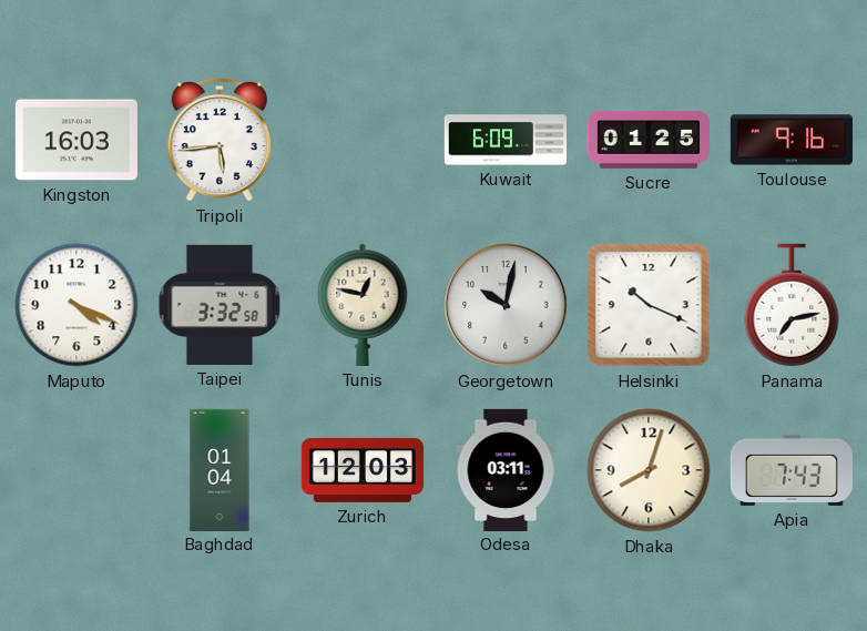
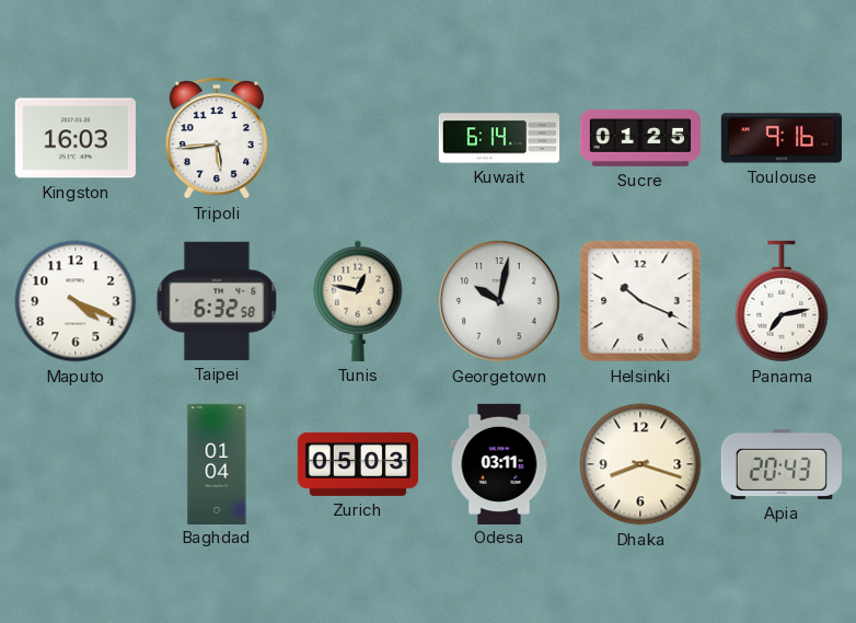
Kuwait: 6:09 -> 6:14 (498, 138)
Taipei: 3:32 -> 6:32 (217, 301)
Zurich: 12:03 -> 05:03 (357, 464)
Dhaka: 8:03 -> 8:18 (640, 464)
Apia: 7:43 -> 20:43 (782, 464)
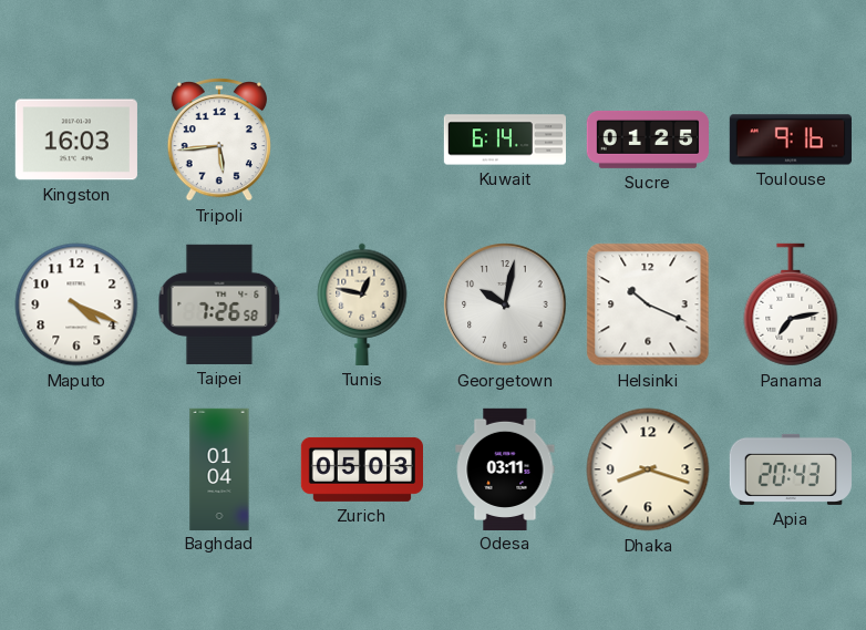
Taipei: 6:32 -> 7:26 (219, 304)
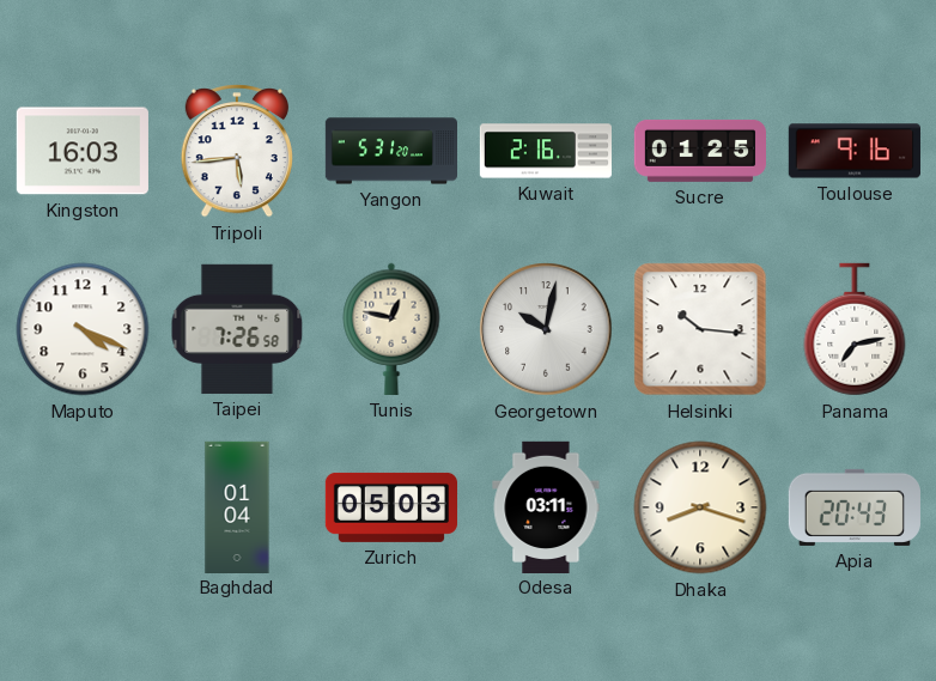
Yangon: none -> 5:31 (391, 151)
Kuwait: 6:14 -> 2:16 (545, 151)
Helsinki: 10:19 -> 10:16 (700, 329)
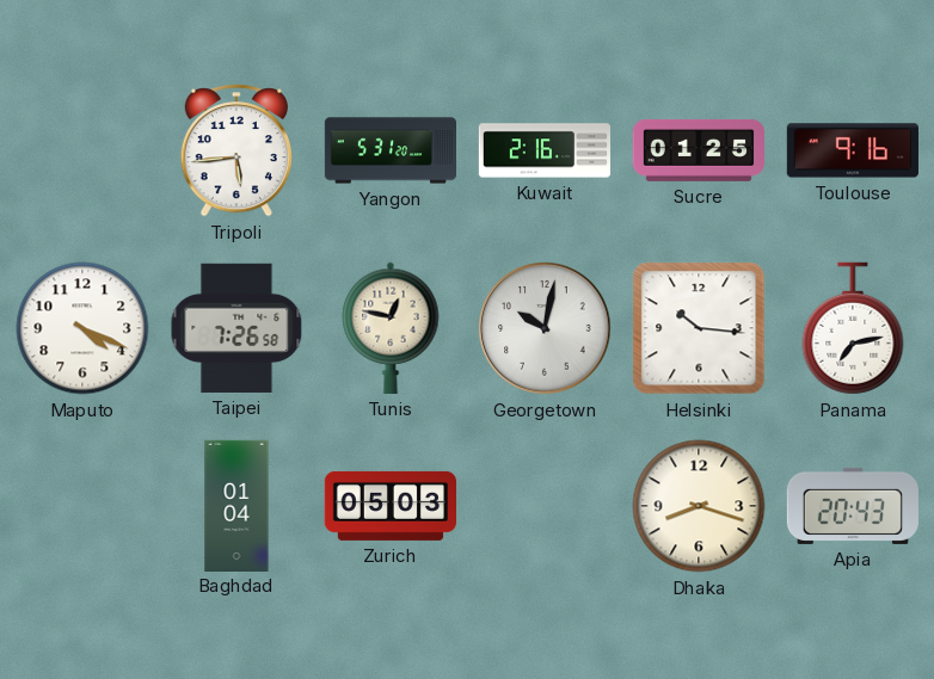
Kingston: 16:03 -> none (83, 151)
Odesa: 03:11 -> none (546, 506)
